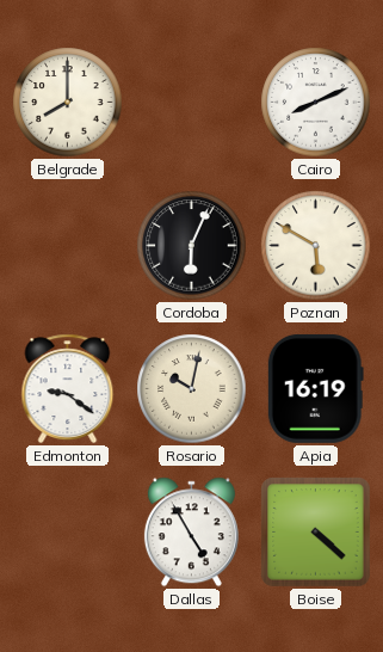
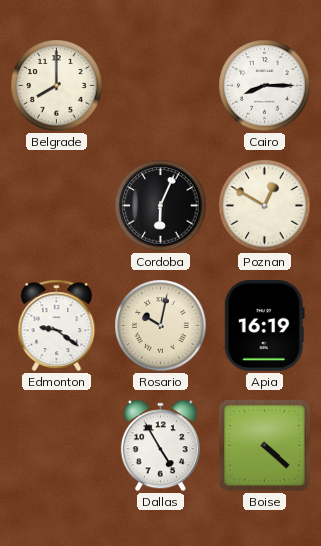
Cairo: 8:11 -> 8:15 (265, 86)
Poznan: 5:50 -> 12:50 (265, 206)
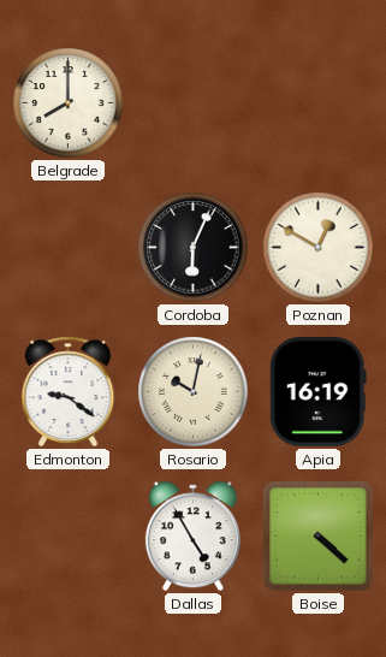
Cairo: 8:15 -> none (265, 86)
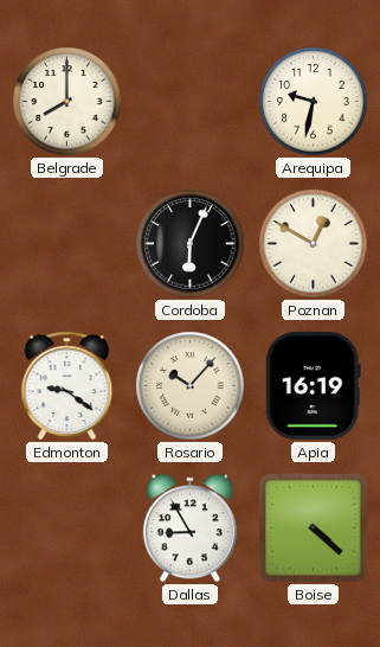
Arequipa: none -> 9:32 (314, 102)
Rosario: 10:02 -> 10:07 (191, 386)
Dallas: 4:55 -> 8:55 (189, 529)
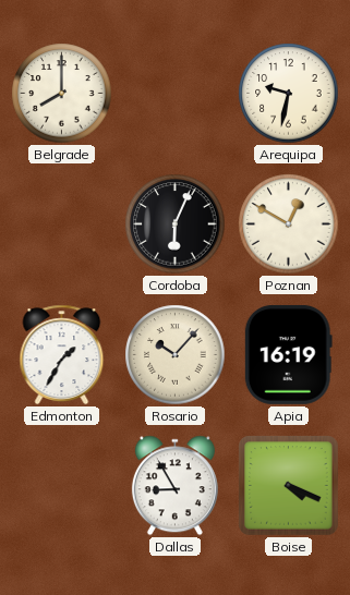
Edmonton: 9:21 -> 1:35 (62, 355)
Boise: 4:22 -> 4:19 (289, 486)
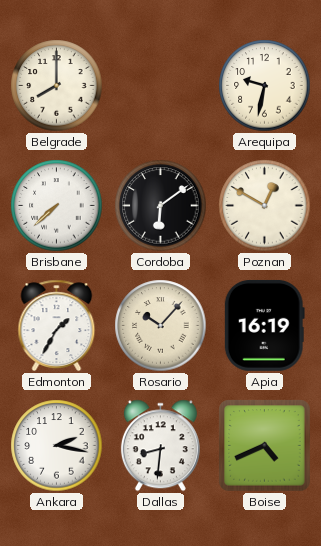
Brisbane: none -> 7:38 (57, 206)
Cordoba: 6:04 -> 6:09 (161, 206)
Ankara: none -> 2:17 (57, 446)
Dallas: 8:55 -> 8:31 (160, 446)
Boise: 4:19 -> 4:41 (265, 446)
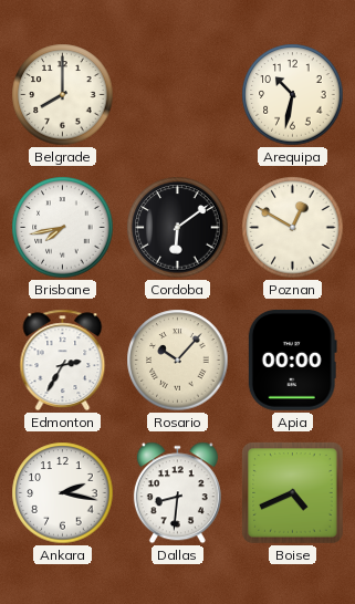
Arequipa: 9:32 -> 10:32 (293, 95)
Brisbane: 7:38 -> 7:43 (63, 228)
Edmonton: 1:35 -> 2:35 (63, 361)
Apia: 16:19 -> 00:00 (292, 360)
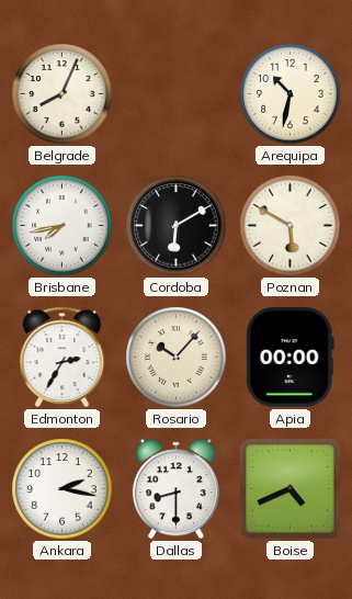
Belgrade: 8:00 -> 8:04 (63, 94)
Cordoba: 6:09 -> 6:10 (177, 226)
Poznan: 12:50 -> 5:50 (291, 226)
Dallas: 8:31 -> 8:30 (175, 489)
